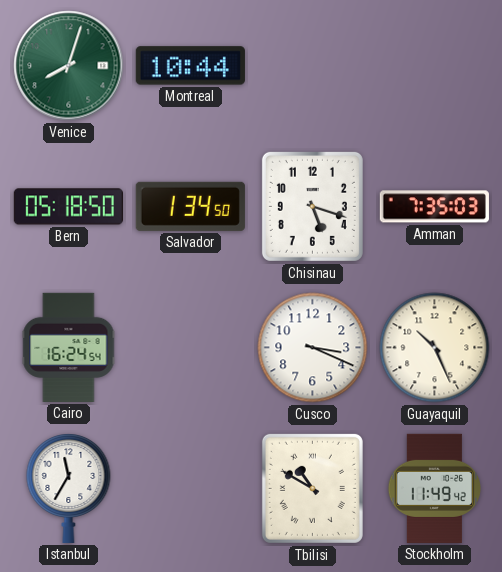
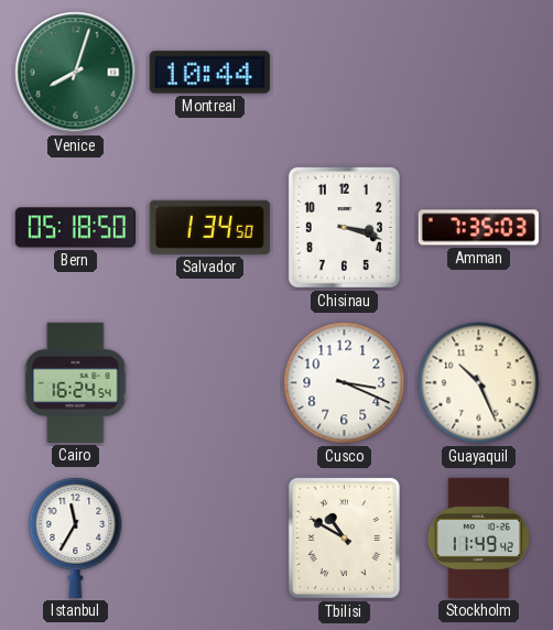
Chisinau: 5:18 -> 3:18 (344, 227)
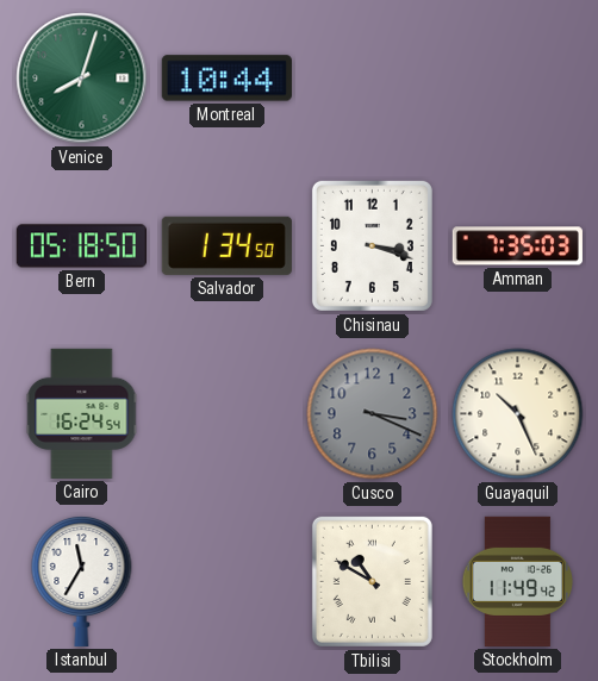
Cusco dial: white -> grey (373, 414)
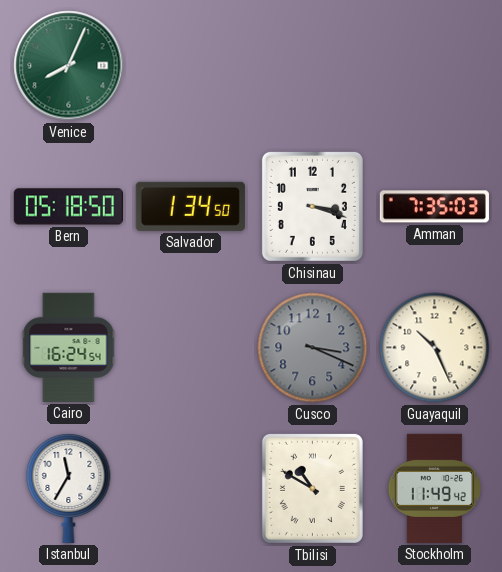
Venice: 8:03 -> 8:04 (69, 66)
Montreal: 10:44 -> none (226, 79)
